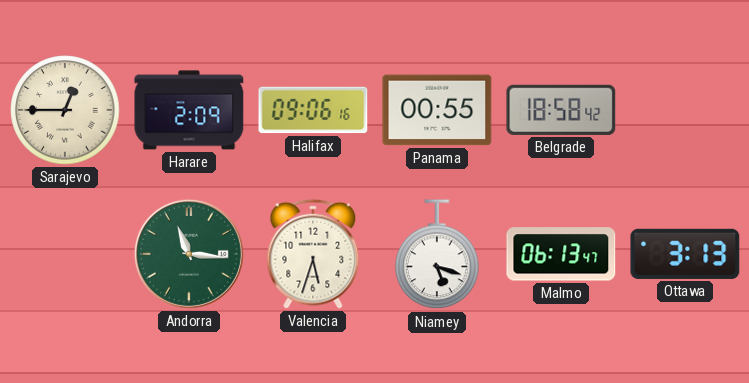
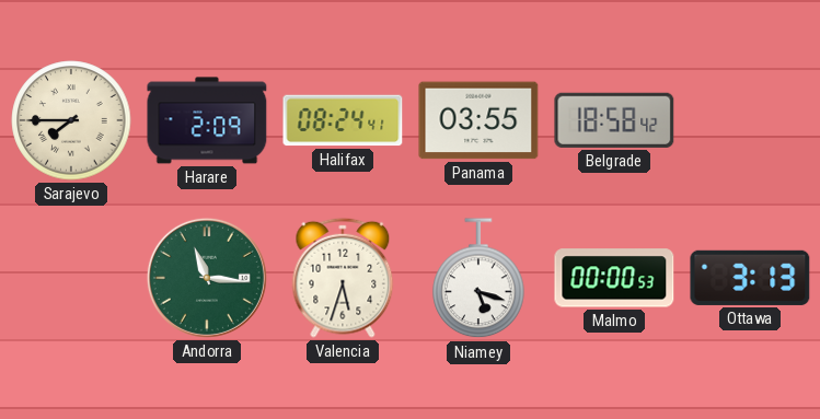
Sarajevo: 12:45 -> 7:45 (71, 120)
Halifax: 09:06 -> 08:24 (343, 120)
Panama: 00:55 -> 03:55 (478, 120)
Malmo: 06:13 -> 00:00 (614, 278)
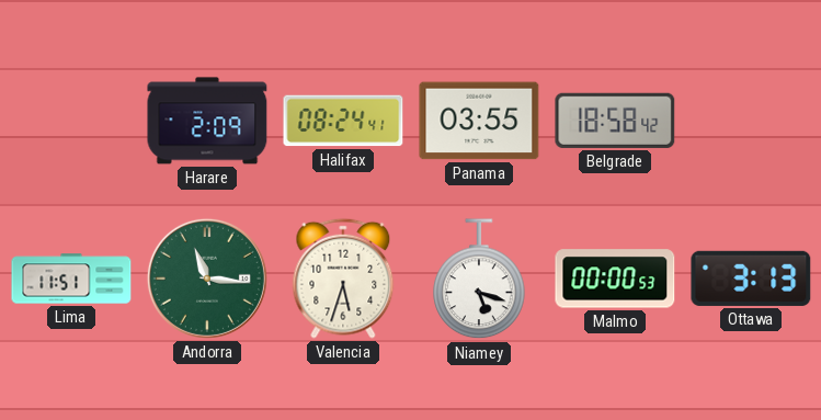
Sarajevo: 7:45 -> none (71, 120)
Lima: none -> 11:51 (71, 279)
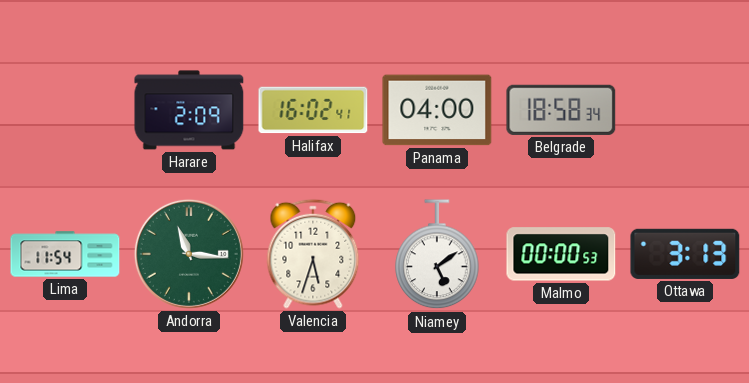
Halifax: 08:24 -> 16:02 (313, 110)
Panama: 03:55 -> 04:00 (437, 110)
Belgrade: 18:58:42 -> 18:58:34 (561, 110)
Lima: 11:51 -> 11:54 (65, 254)
Niamey: 5:18 -> 5:09 (437, 255)
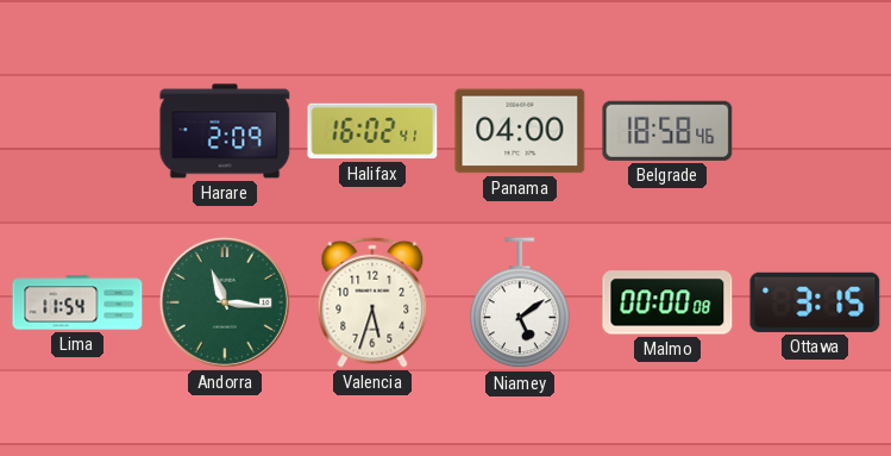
Belgrade: 18:58:34 -> 18:58:46 (667, 131)
Malmo: 00:00:53 -> 00:00:08 (667, 302)
Ottawa: 3:13 -> 3:15 (815, 302)
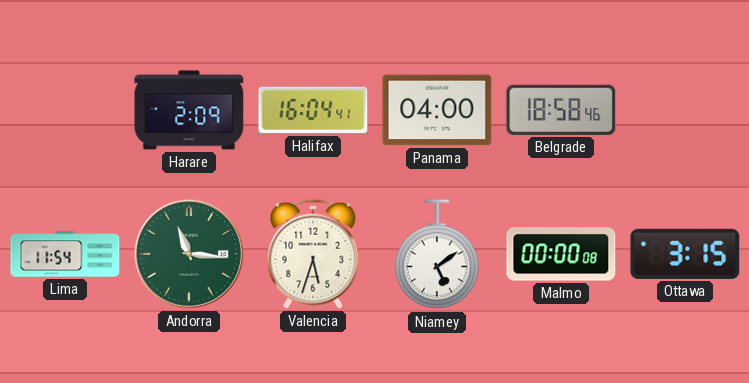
Halifax: 16:02 -> 16:04 (313, 110)
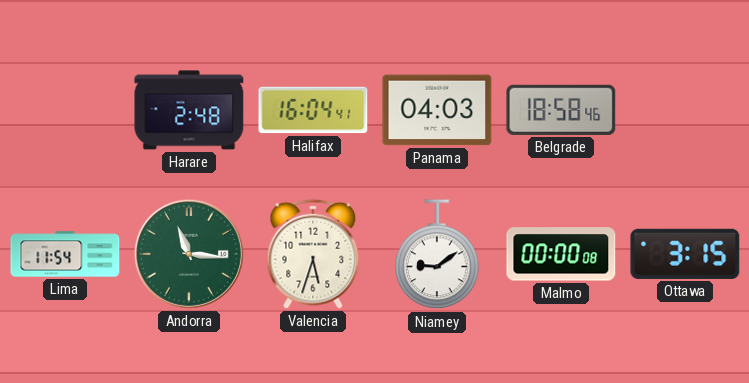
Harare: 2:09 -> 2:48 (189, 110)
Panama: 04:00 -> 04:03 (437, 110)
Niamey: 5:09 -> 9:09 (437, 255)
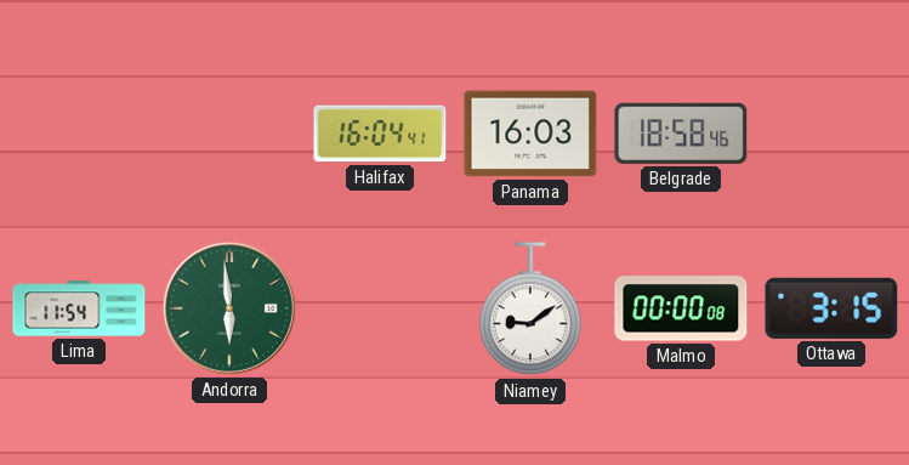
Harare: 2:48 -> none (189, 110)
Panama: 04:03 -> 16:03 (530, 134)
Andorra: 11:16 -> 5:59 (229, 308)
Valencia: 5:33 -> none (313, 254)
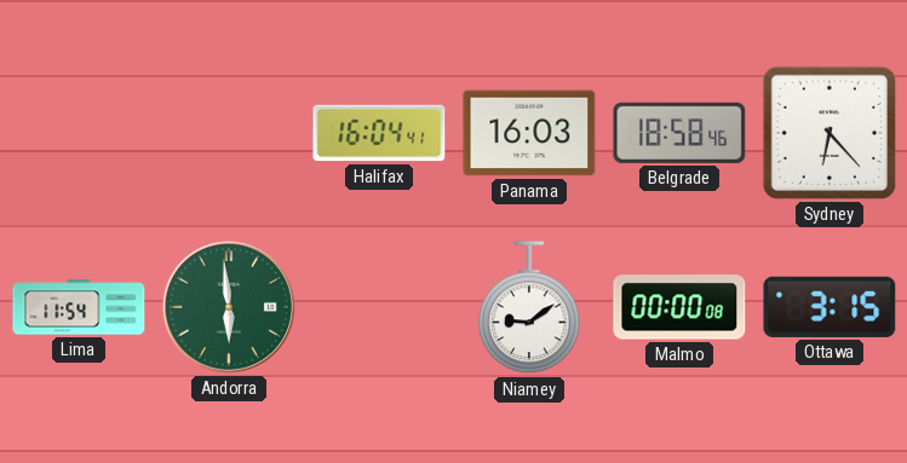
Sydney: none -> 6:23 (829, 133)
